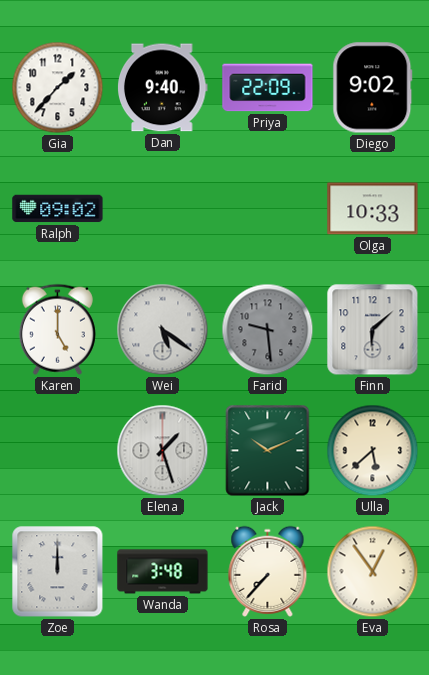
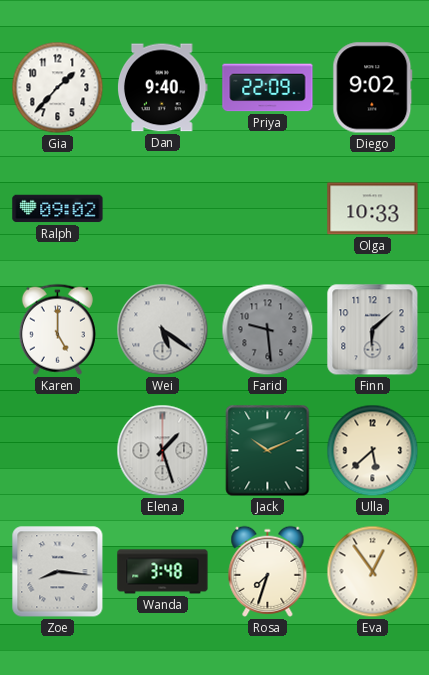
Zoe: 12:00 -> 8:16 (58, 572)
Rosa: 7:37 -> 7:33 (268, 571)
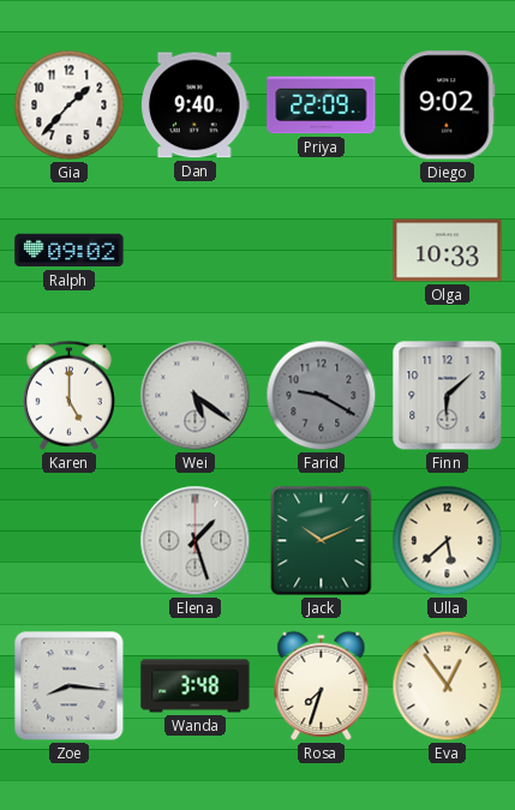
Farid: 9:29 -> 9:20 (322, 396)
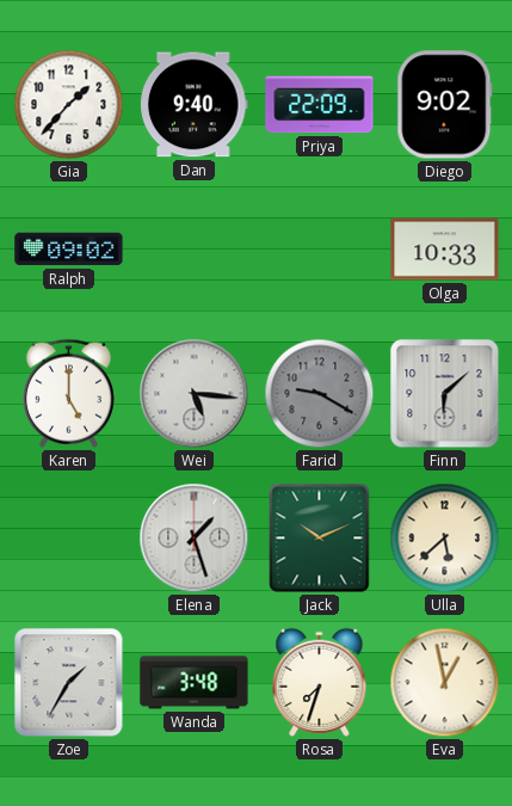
Wei: 5:21 -> 5:16 (195, 394)
Zoe: 8:16 -> 1:35 (69, 683)
Eva: 12:54 -> 12:58 (445, 683)
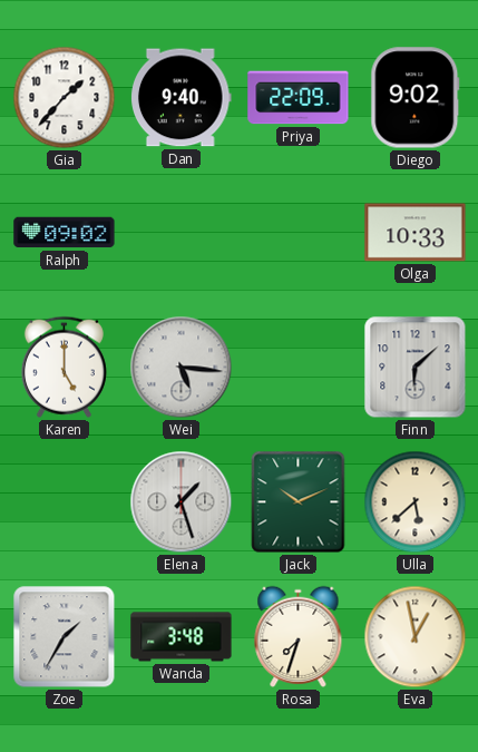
Farid: 9:20 -> none (320, 394)
